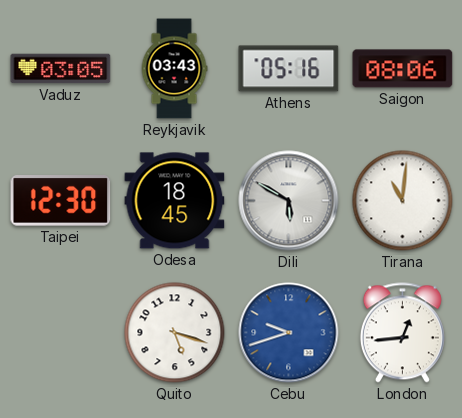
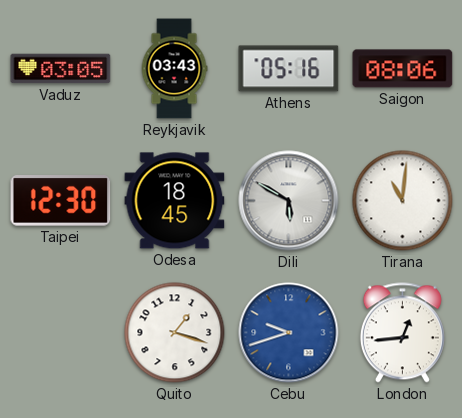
Quito: 5:18 -> 1:18 (175, 333)
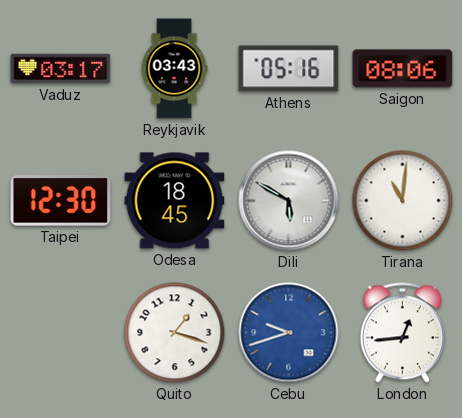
Vaduz: 03:05 -> 03:17 (61, 69)
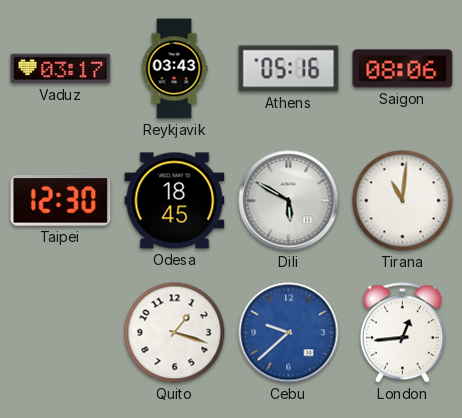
Cebu: 9:42 -> 9:38 (289, 333)
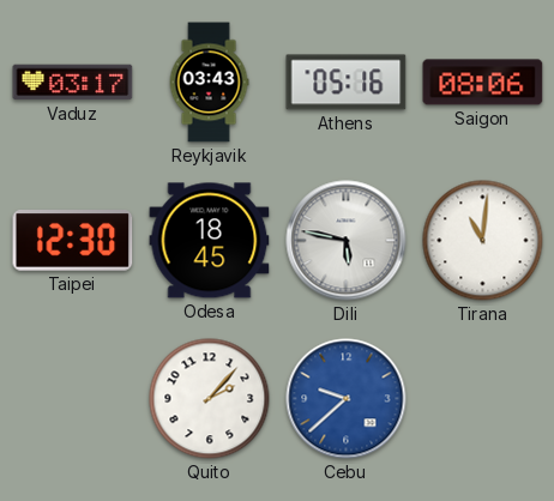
Dili: 5:50 -> 5:47 (347, 241)
Quito: 1:18 -> 2:07 (210, 399)
London: 12:44 -> none (402, 333)
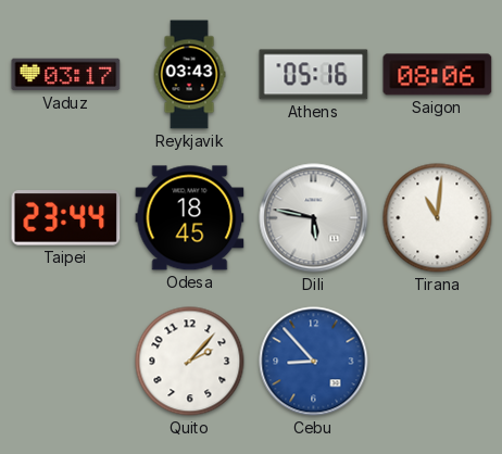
Taipei: 12:30 -> 23:44 (66, 218)
Cebu: 9:38 -> 8:53 (314, 362)
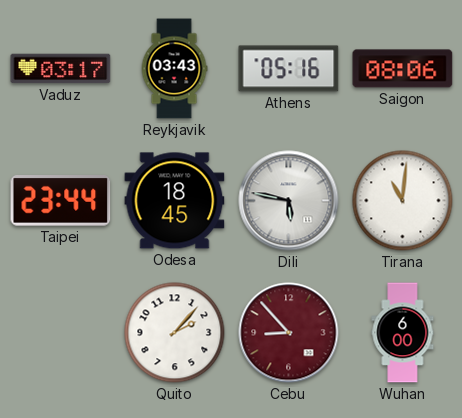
Cebu dial: blue -> burgundy (289, 333)
Wuhan: none -> 6:00 (403, 333)
